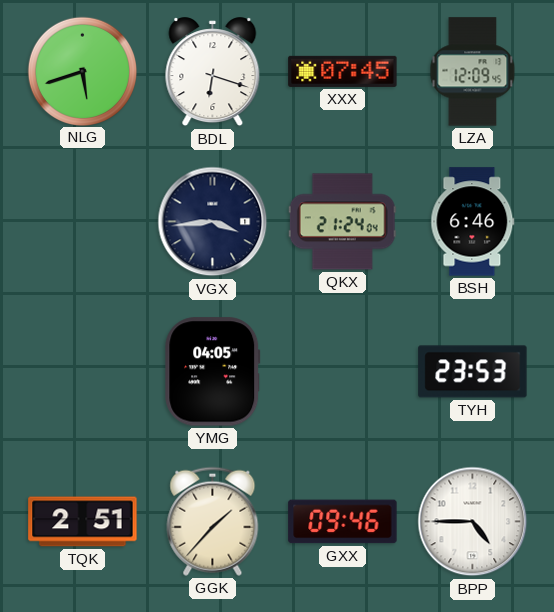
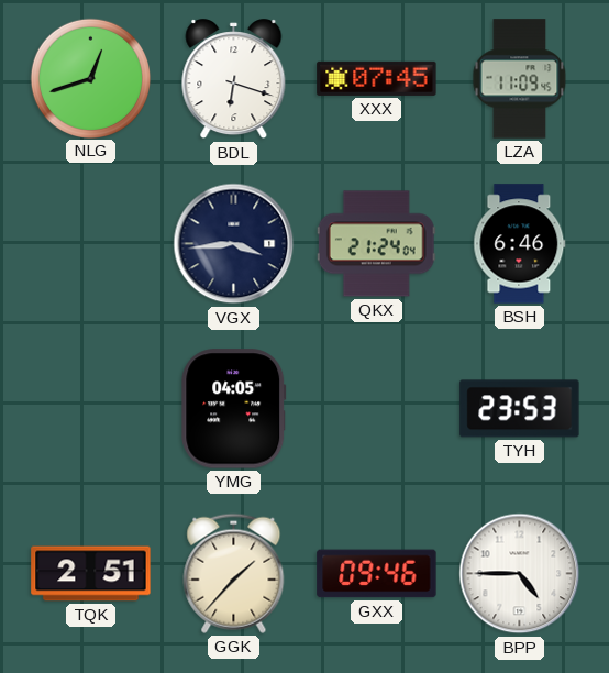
NLG: 5:42 -> 12:42 (90, 78)
LZA: 12:09 -> 11:09 (520, 79)
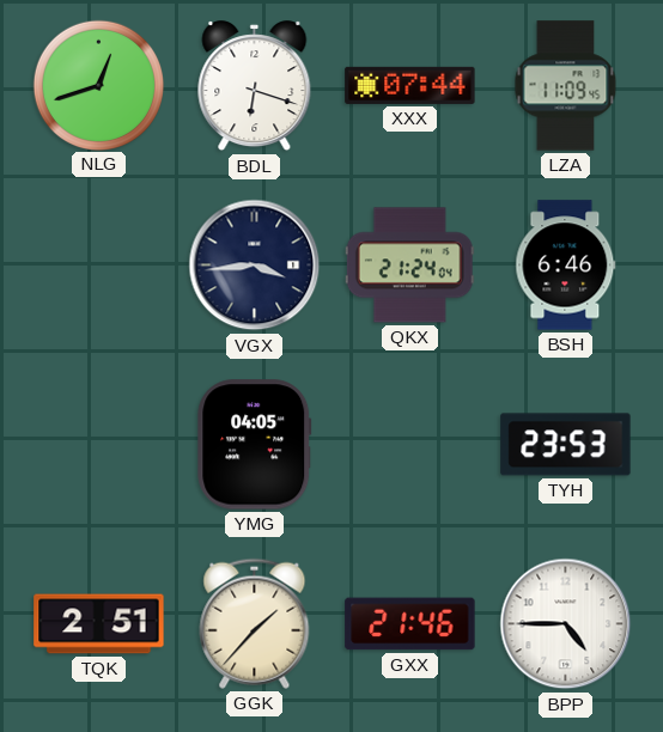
XXX: 07:45 -> 07:44 (410, 85)
GXX: 09:46 -> 21:46 (410, 624)
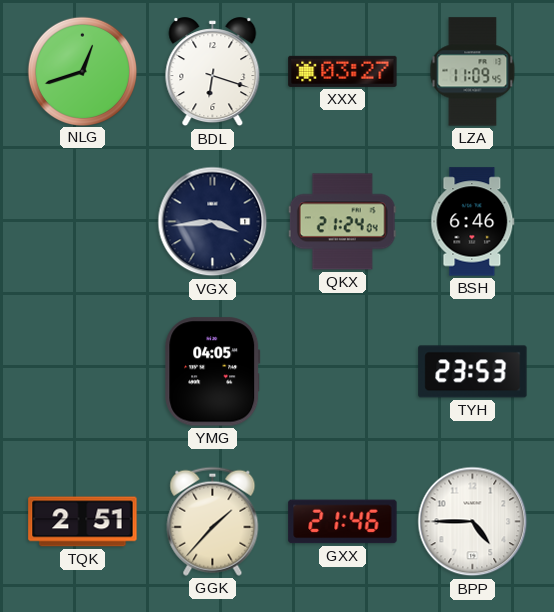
XXX: 07:44 -> 03:27 (343, 71)
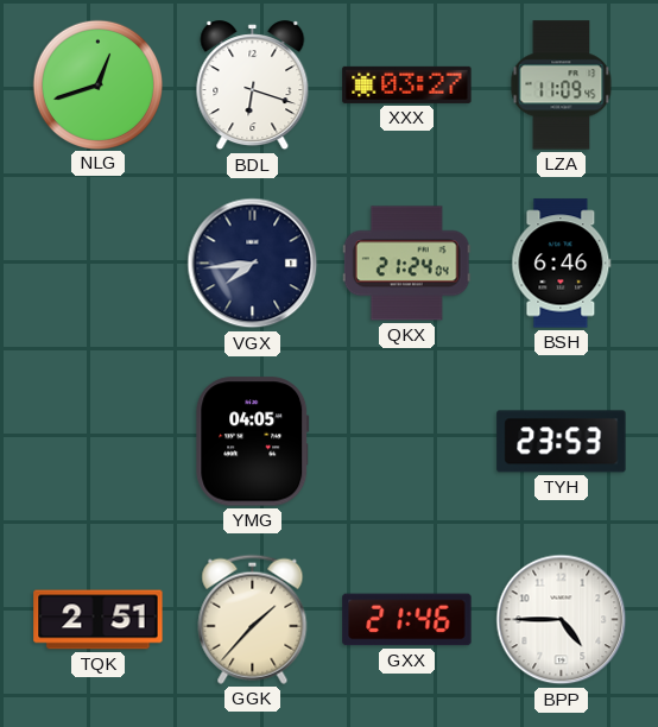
VGX: 3:44 -> 7:44 (253, 264)
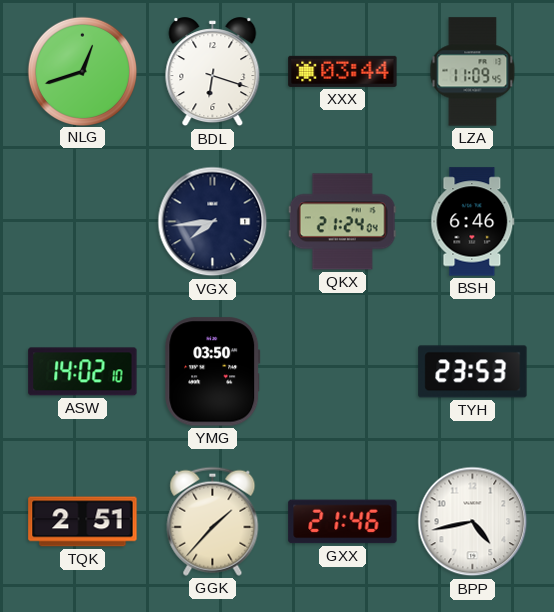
XXX: 03:27 -> 03:44 (343, 71)
ASW: none -> 14:02 (83, 372)
YMG: 04:05 -> 03:50 (213, 372)
BPP: 4:45 -> 4:43 (473, 522)
